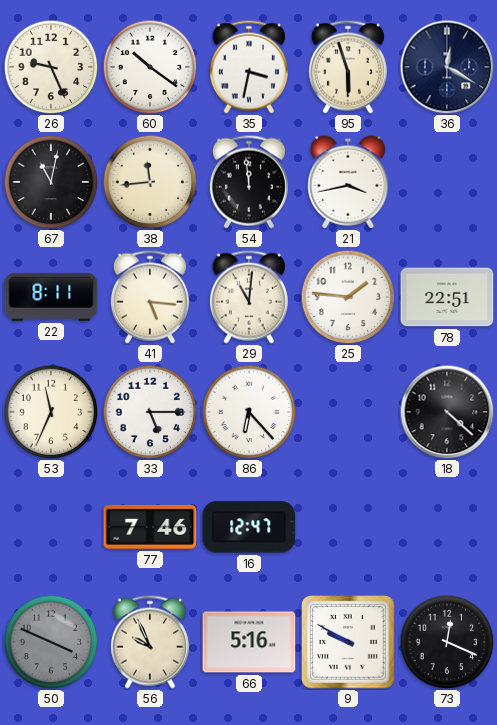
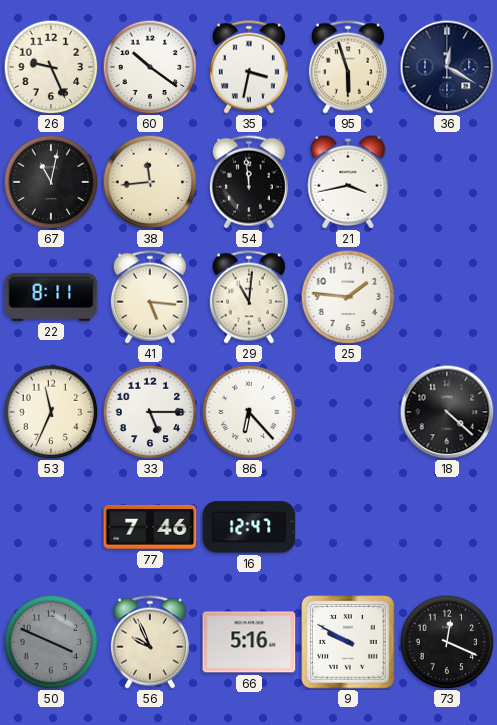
78: 22:51 -> none (447, 297)
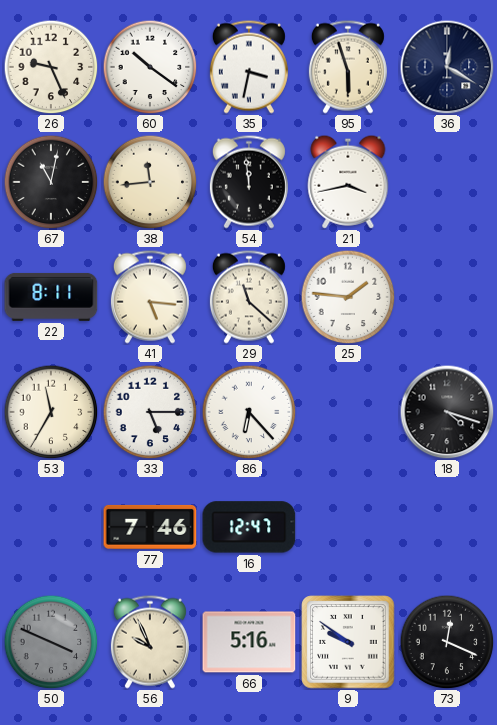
29: 11:01 -> 11:22 (249, 297)
53: 11:34 -> 11:35 (51, 412)
18: 4:22 -> 4:18 (447, 412)
9: 9:50 -> 9:51 (348, 642)
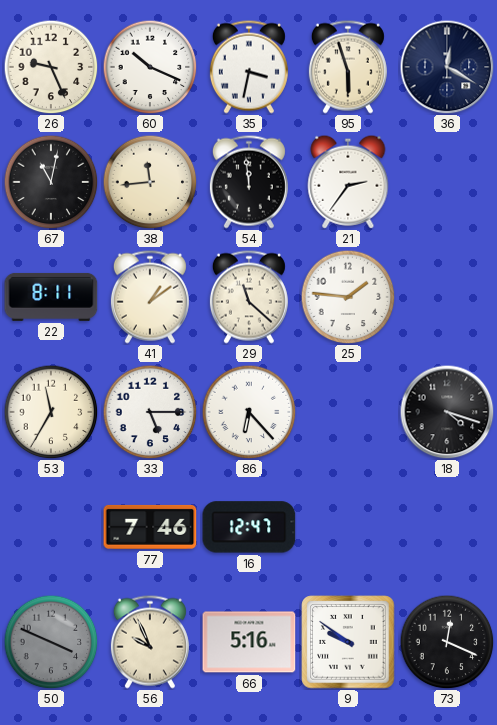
60: 10:21 -> 10:19 (150, 67)
21: 3:43 -> 2:36 (348, 182)
41: 5:16 -> 1:09 (150, 297)
